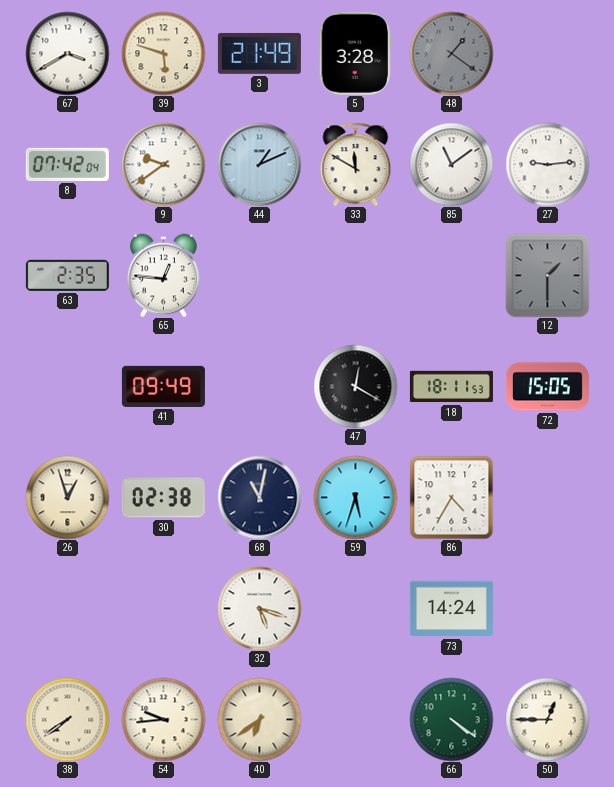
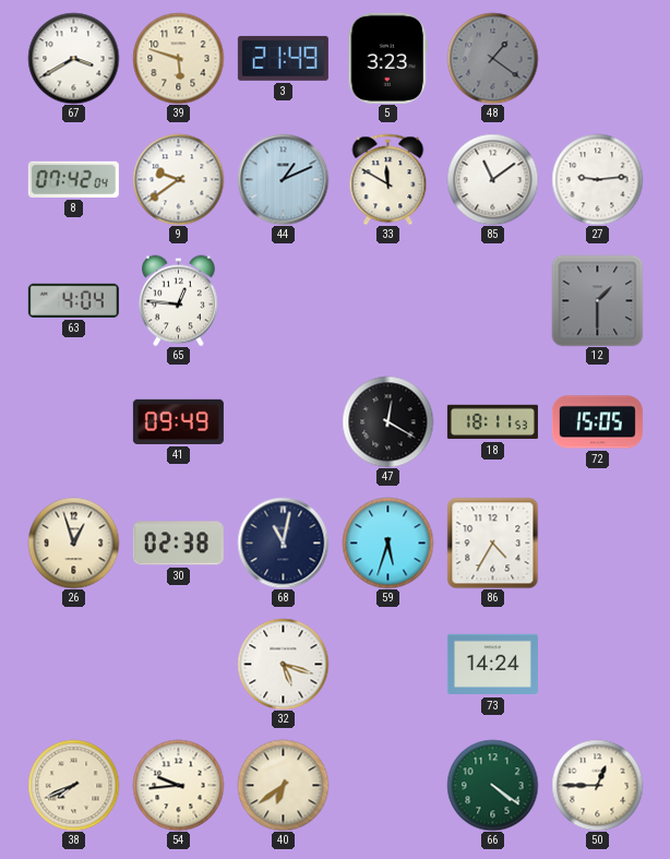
5: 3:28 -> 3:23 (387, 58)
63: 2:35 -> 4:04 (73, 300)
38: 7:39 -> 7:41 (73, 785)
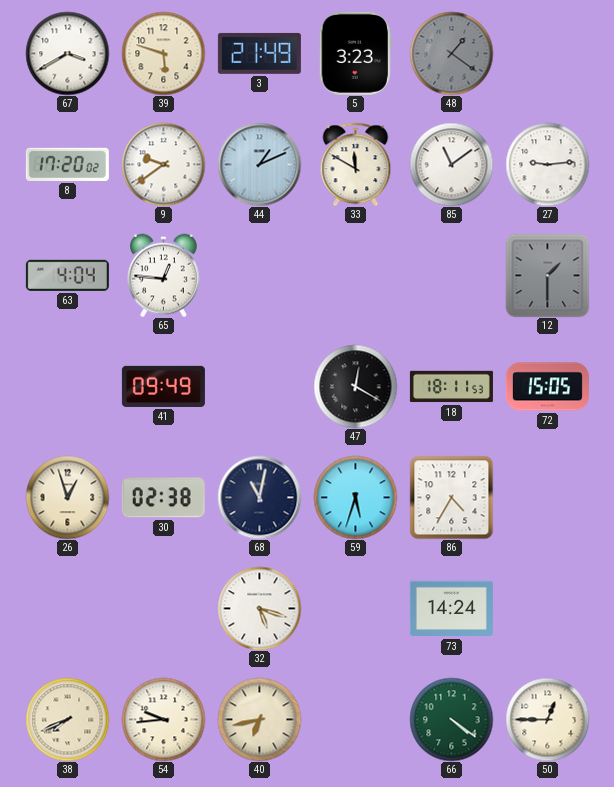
8: 07:42 -> 17:20 (67, 164)
40: 6:39 -> 6:43 (259, 719)
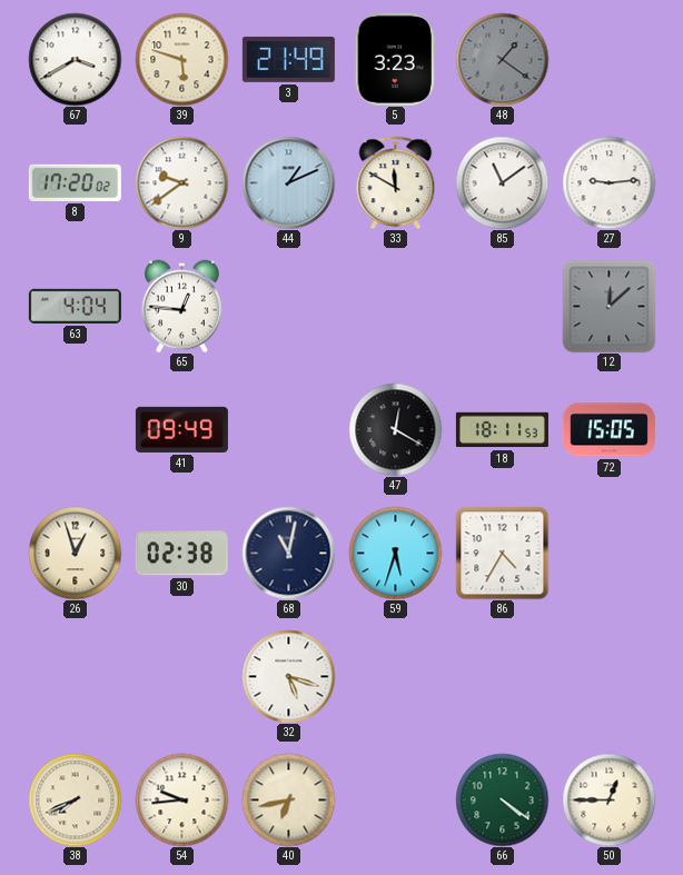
12: 1:30 -> 12:08 (608, 306)
73: 14:24 -> none (451, 609)
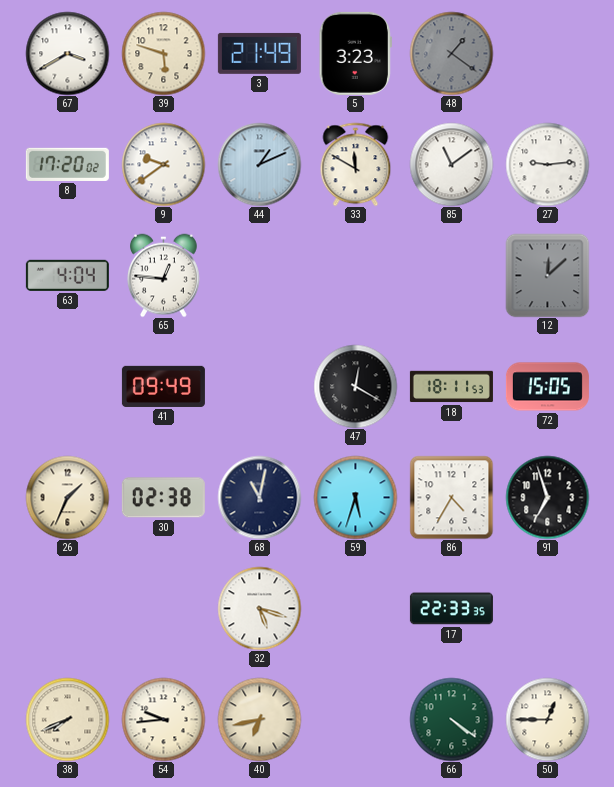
26: 12:57 -> 1:34 (67, 497)
91: none -> 6:57 (547, 497)
17: none -> 22:33 (451, 609)
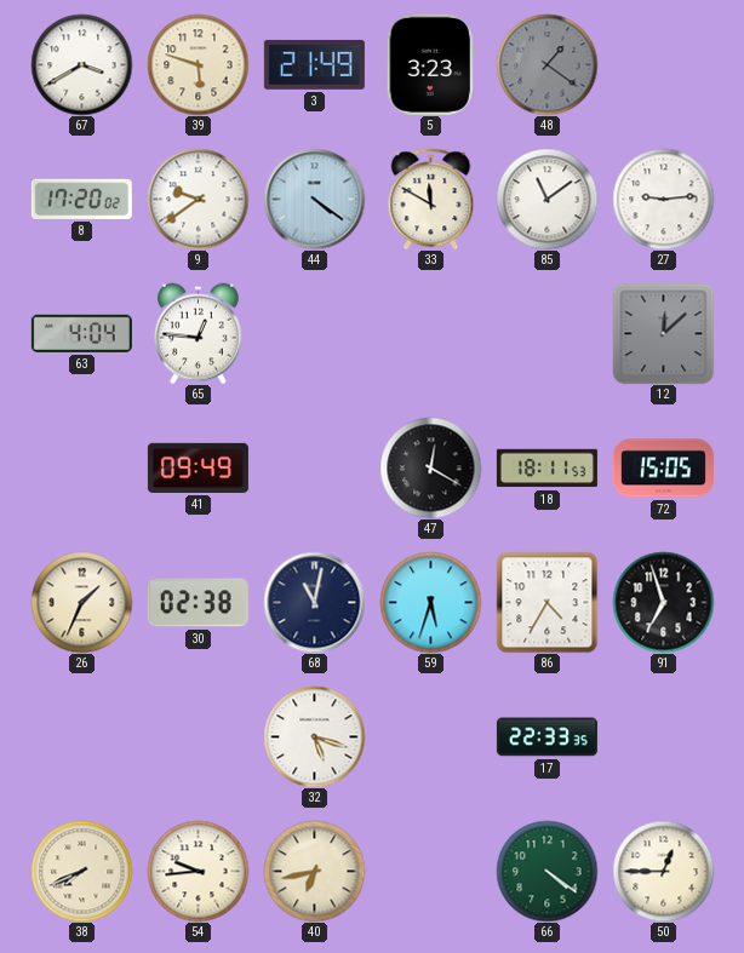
44: 1:11 -> 4:21 (314, 199)
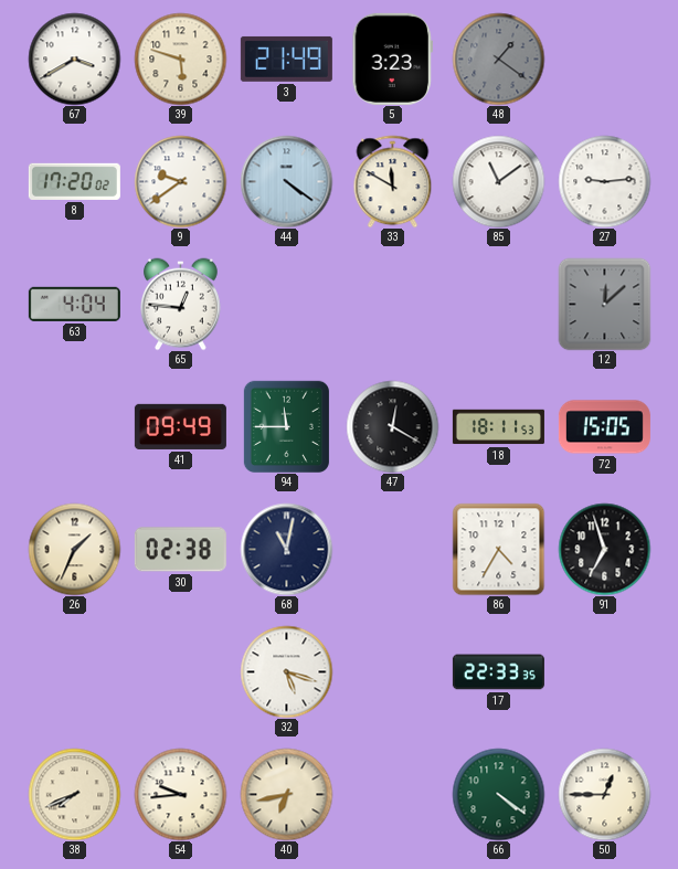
94: none -> 11:45 (286, 426)
59: 5:33 -> none (430, 602)
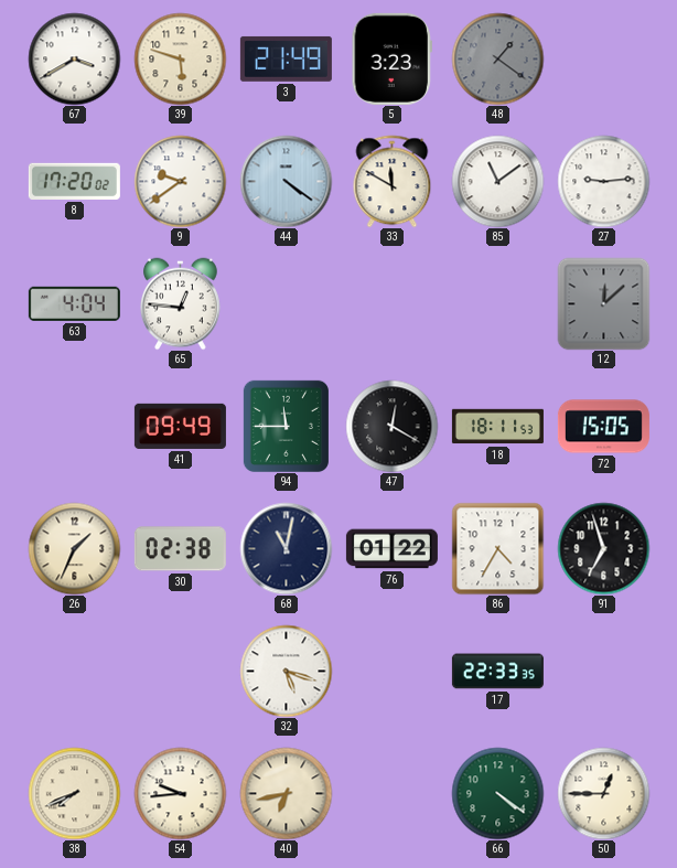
76: none -> 01:22 (391, 549)
